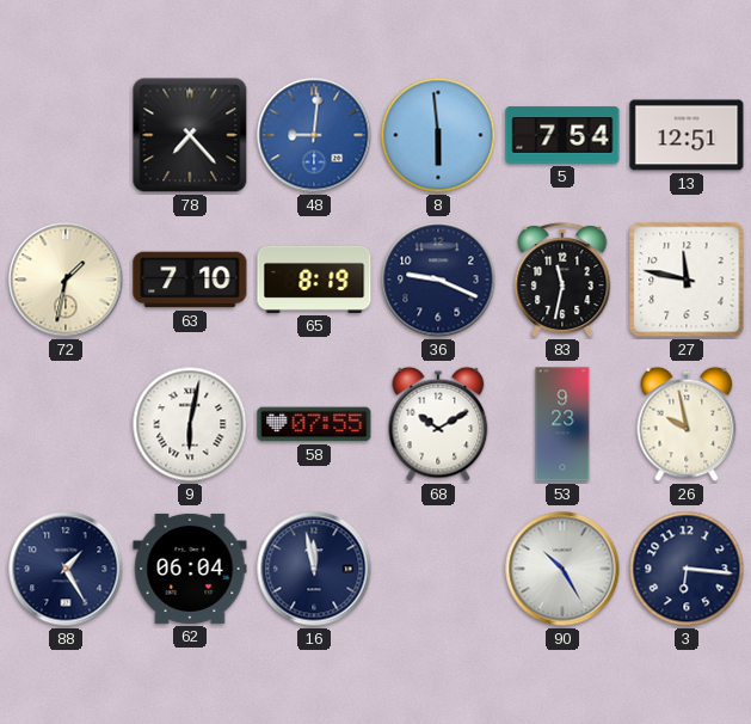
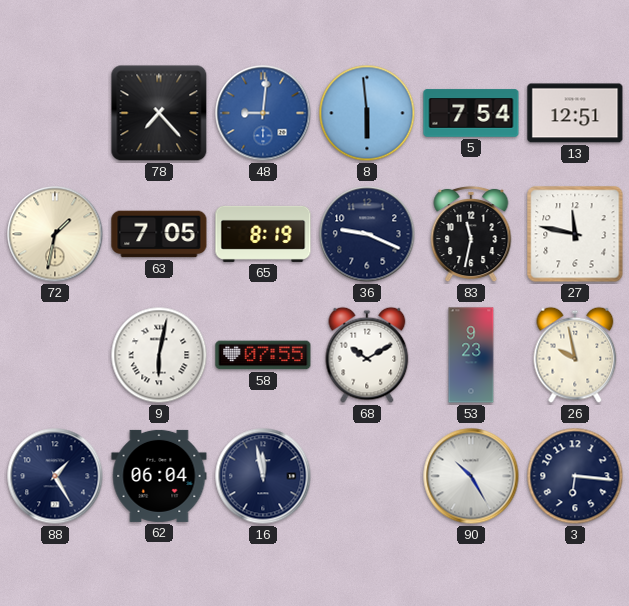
63: 7:10 -> 7:05 (159, 234)
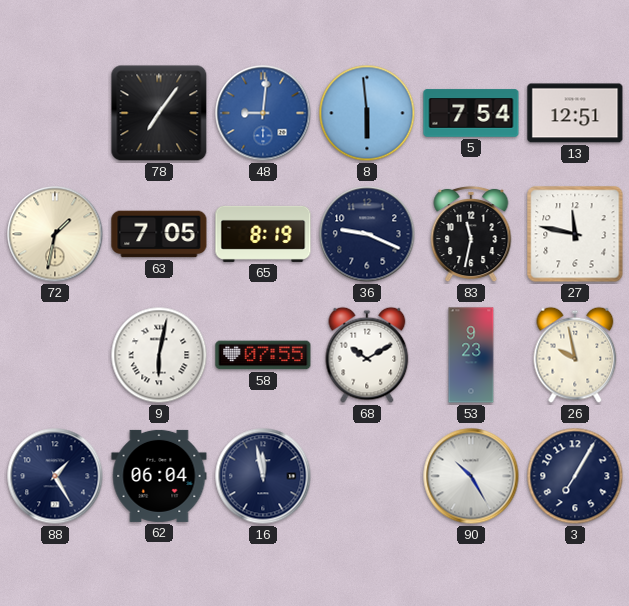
78: 7:23 -> 7:06 (159, 113)
3: 6:16 -> 7:05 (575, 476)
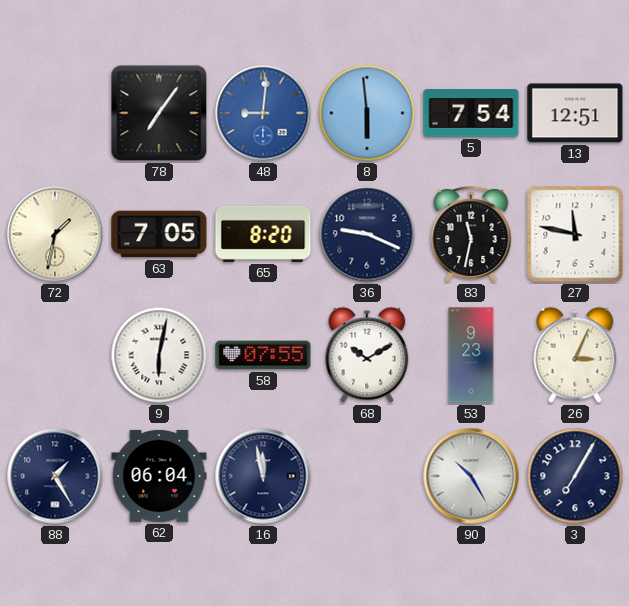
65: 8:19 -> 8:20 (263, 234)
26: 9:58 -> 3:04 (575, 355)
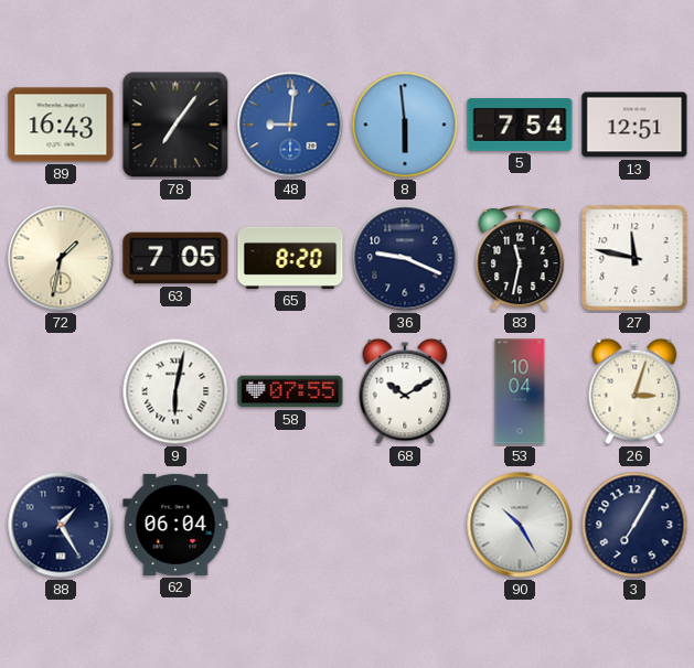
89: none -> 16:43 (61, 125)
53: 9:23 -> 10:04 (520, 391)
26: 3:04 -> 3:03 (634, 391)
16: 11:58 -> none (263, 476)
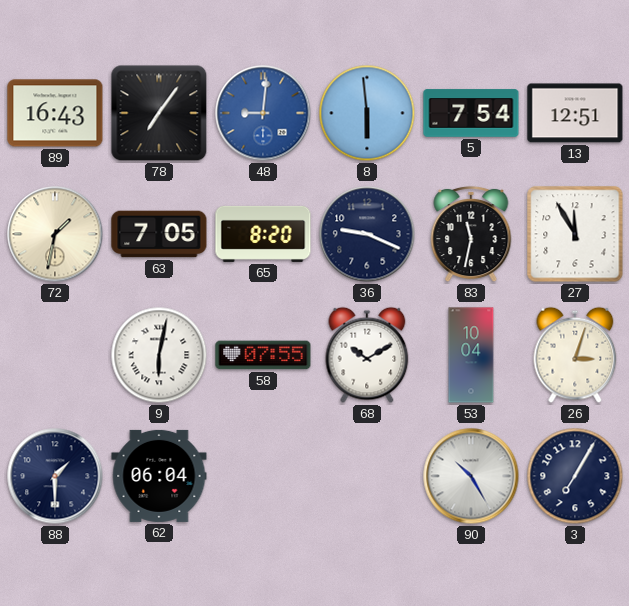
27: 11:47 -> 11:55 (575, 234)
88: 1:25 -> 1:30 (55, 476)
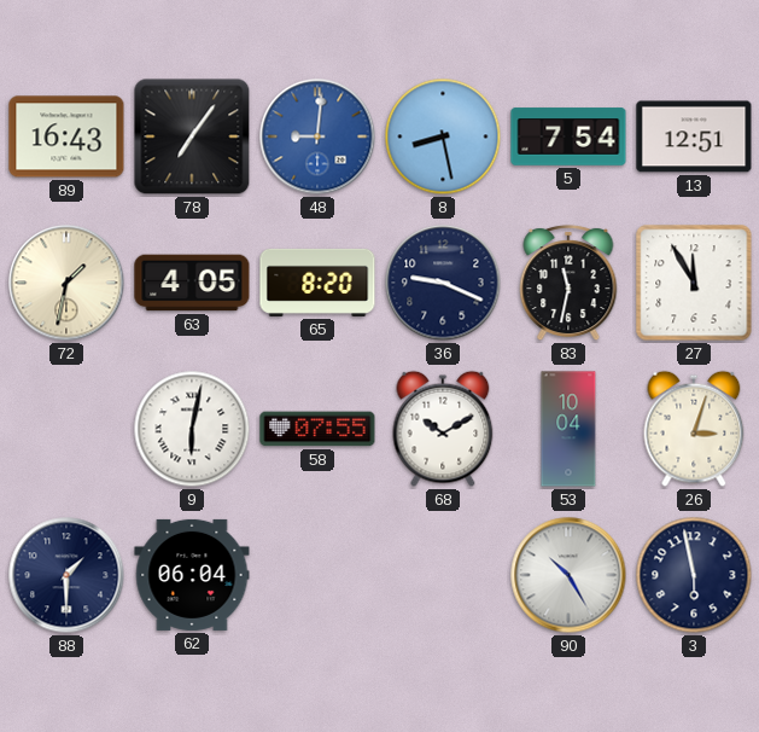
8: 5:59 -> 8:28 (443, 136)
63: 7:05 -> 4:05 (192, 283)
3: 7:05 -> 5:58 (694, 575)
